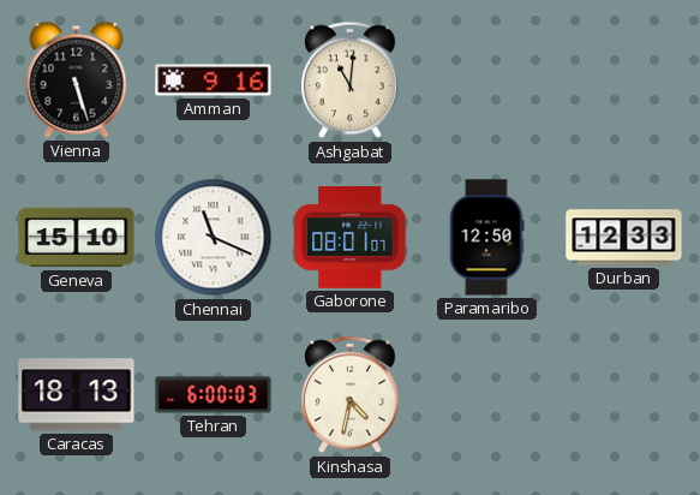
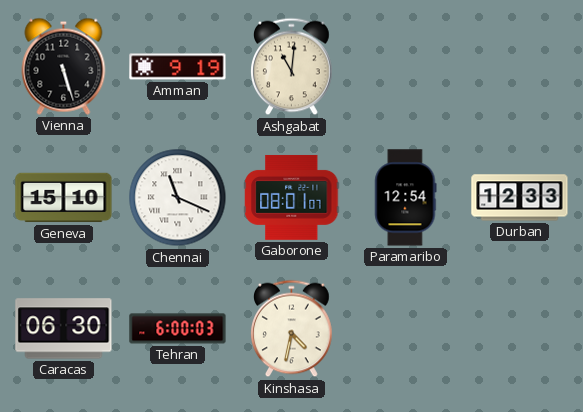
Amman: 9:16 -> 9:19 (178, 67)
Paramaribo: 12:50 -> 12:54 (406, 198)
Caracas: 18:13 -> 06:30 (64, 329)
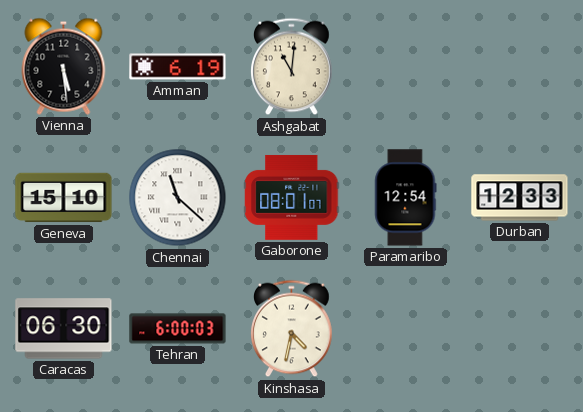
Vienna: 5:27 -> 5:29 (64, 66)
Amman: 9:19 -> 6:19 (178, 67)
Chennai: 11:19 -> 11:22 (178, 198)
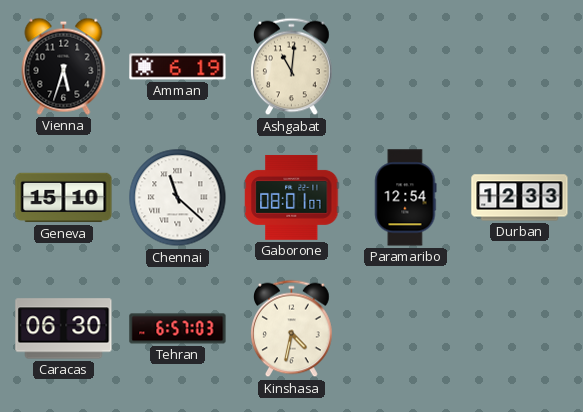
Vienna: 5:29 -> 5:33 (64, 66)
Tehran: 6:00 -> 6:57 (178, 329)
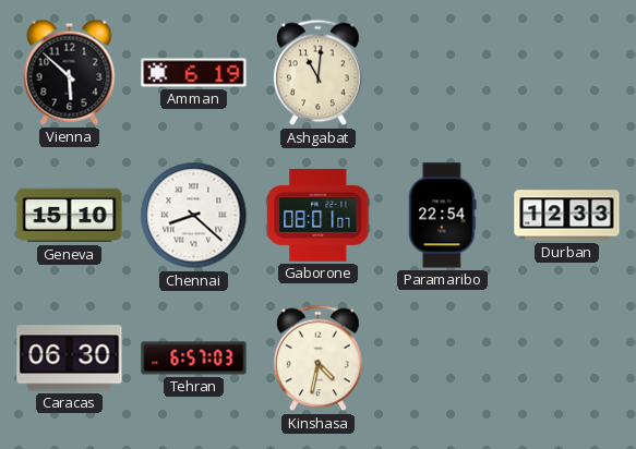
Vienna: 5:33 -> 5:52 (70, 72)
Chennai: 11:22 -> 8:22 (194, 216)
Paramaribo: 12:54 -> 22:54 (443, 216)
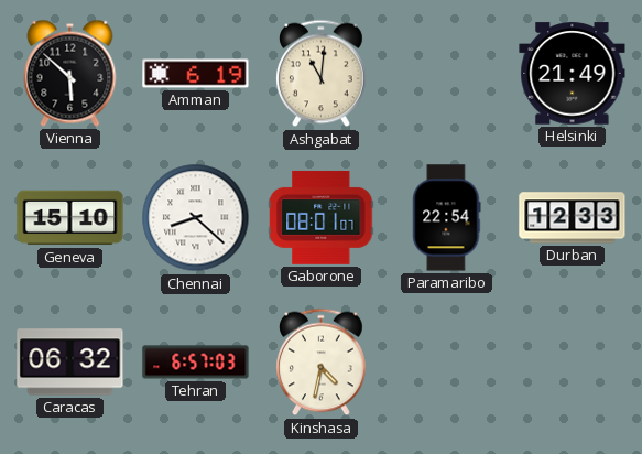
Helsinki: none -> 21:49 (573, 74)
Caracas: 06:30 -> 06:32 (70, 363)
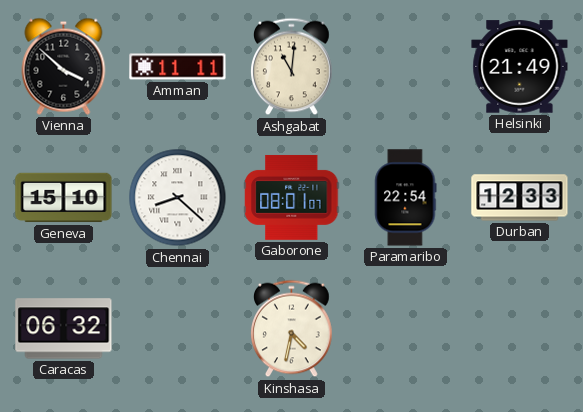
Vienna: 5:52 -> 3:52 (64, 66)
Amman: 6:19 -> 11:11 (178, 67)
Tehran: 6:57 -> none (196, 363)
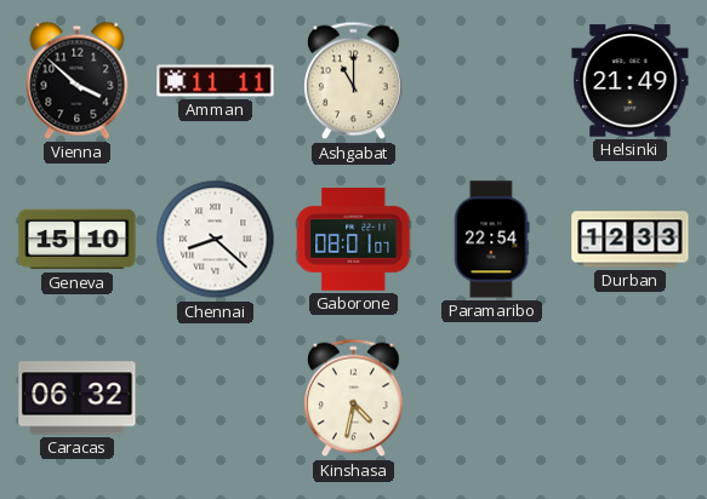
Ashgabat: 11:01 -> 11:00 (354, 81)
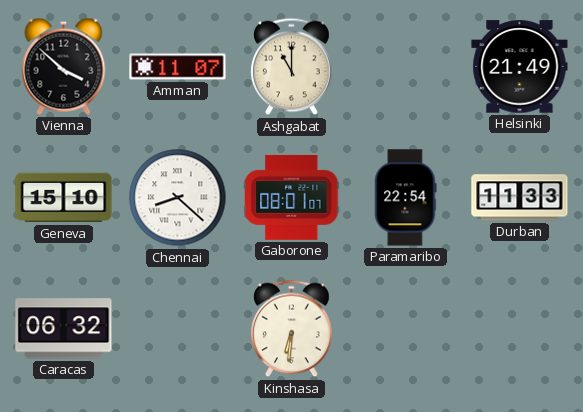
Amman: 11:11 -> 11:07 (178, 67)
Durban: 12:33 -> 11:33 (520, 198)
Kinshasa: 4:32 -> 6:31 (292, 329)
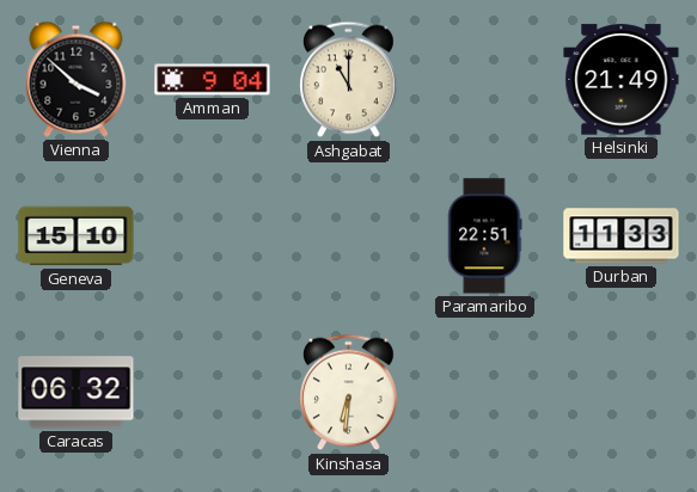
Amman: 11:07 -> 9:04 (213, 80)
Chennai: 8:22 -> none (178, 198)
Gaborone: 08:01 -> none (292, 197)
Paramaribo: 22:54 -> 22:51 (485, 236)
